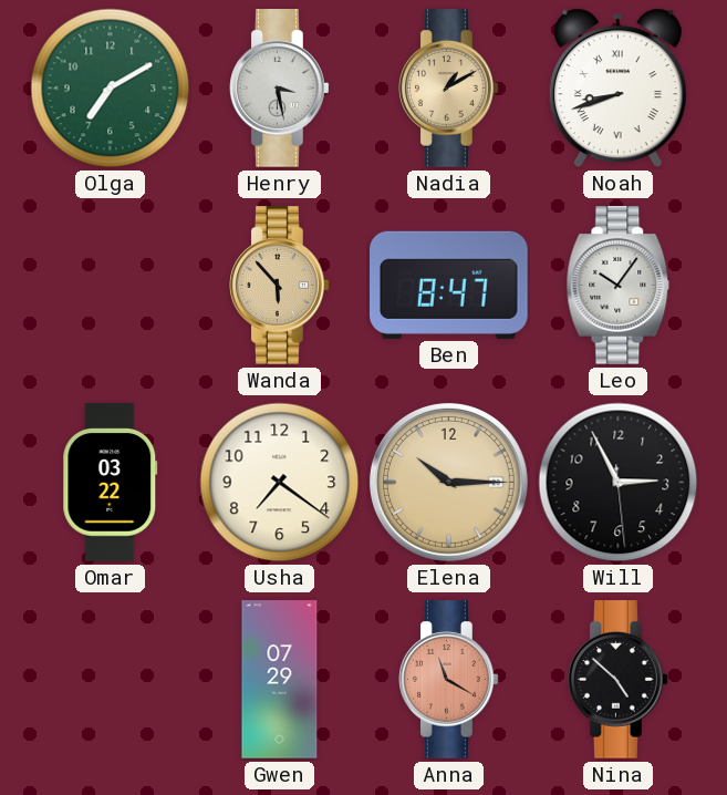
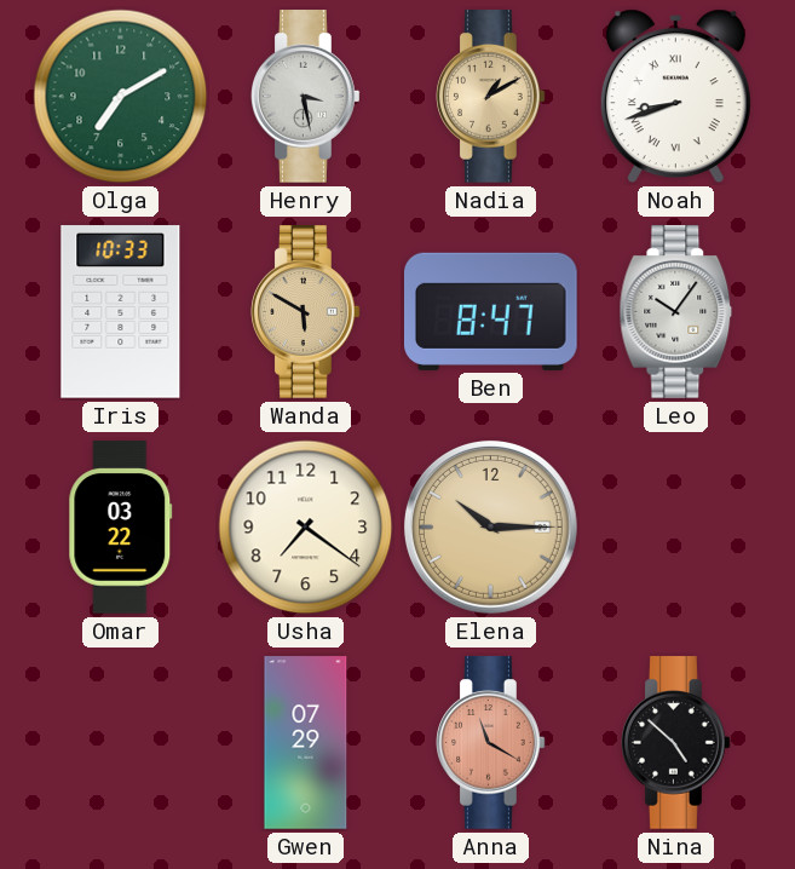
Iris: none -> 10:33 (121, 312)
Wanda: 5:53 -> 5:50 (306, 312)
Will: 2:55 -> none (619, 483)
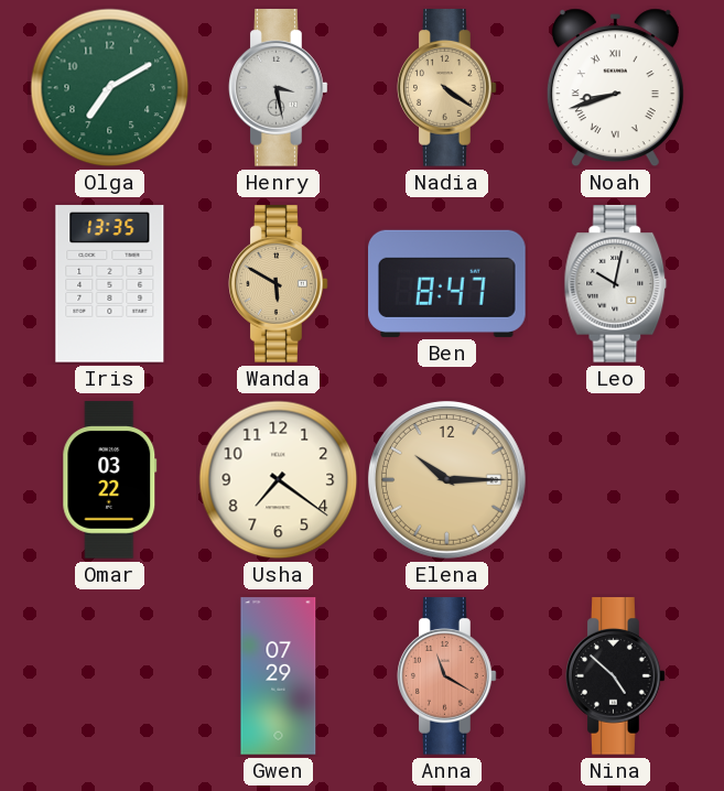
Nadia: 1:10 -> 4:21 (447, 88)
Iris: 10:33 -> 13:35 (110, 284)
Leo: 10:06 -> 10:02 (616, 284)
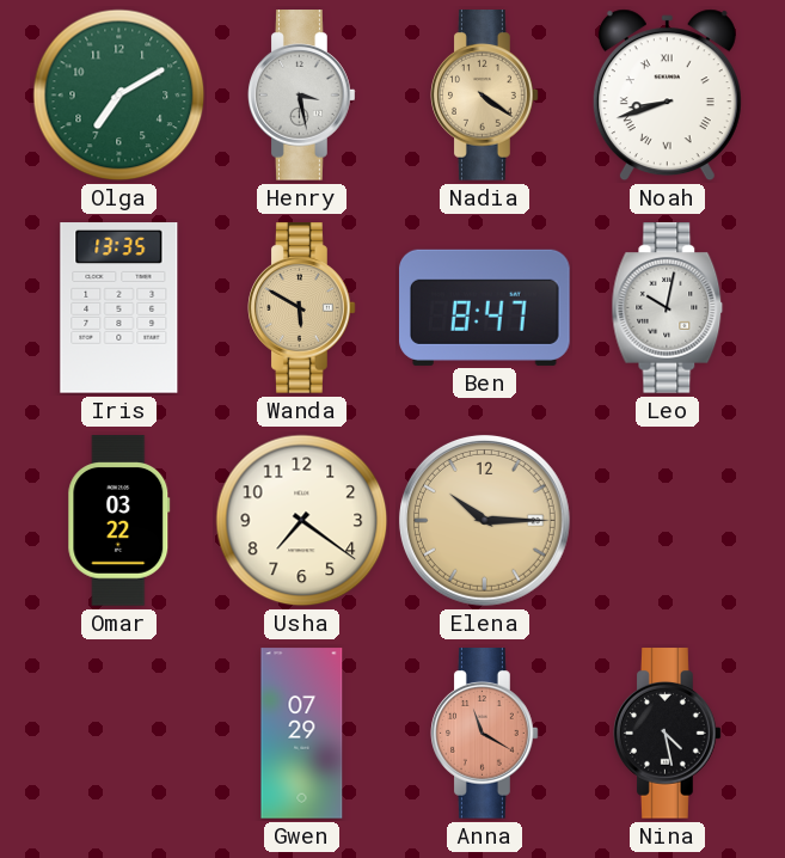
Nina: 4:52 -> 4:28 (668, 734)
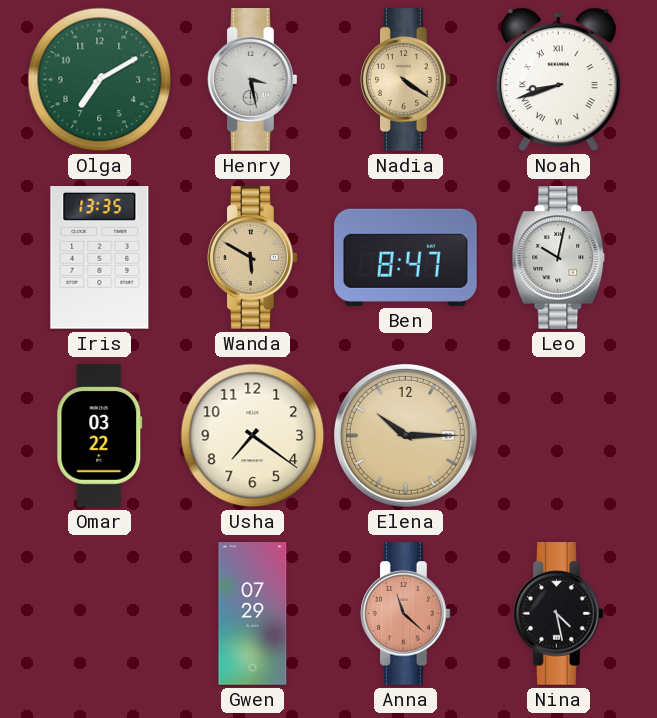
Anna: 11:20 -> 11:22 (406, 614)
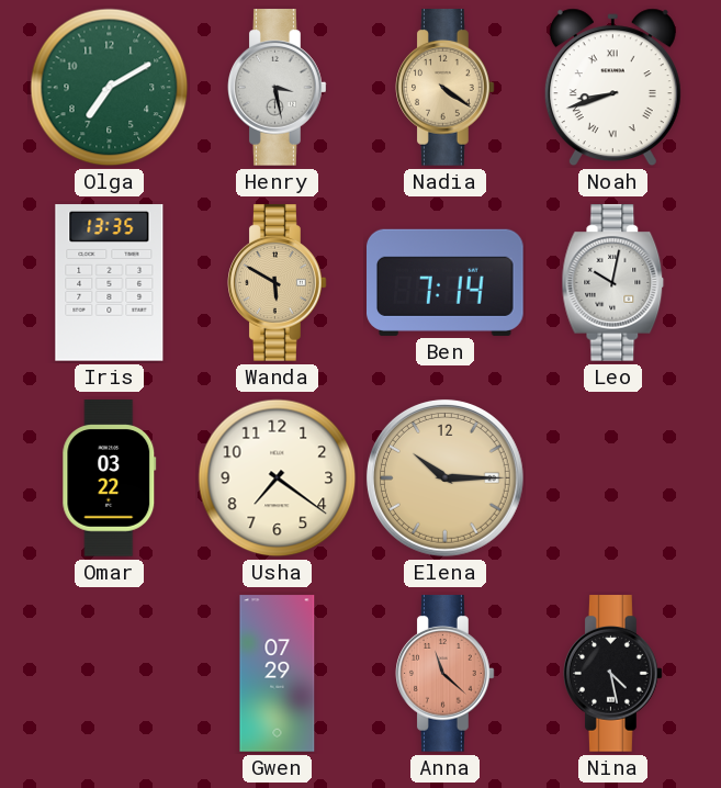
Ben: 8:47 -> 7:14 (446, 282)
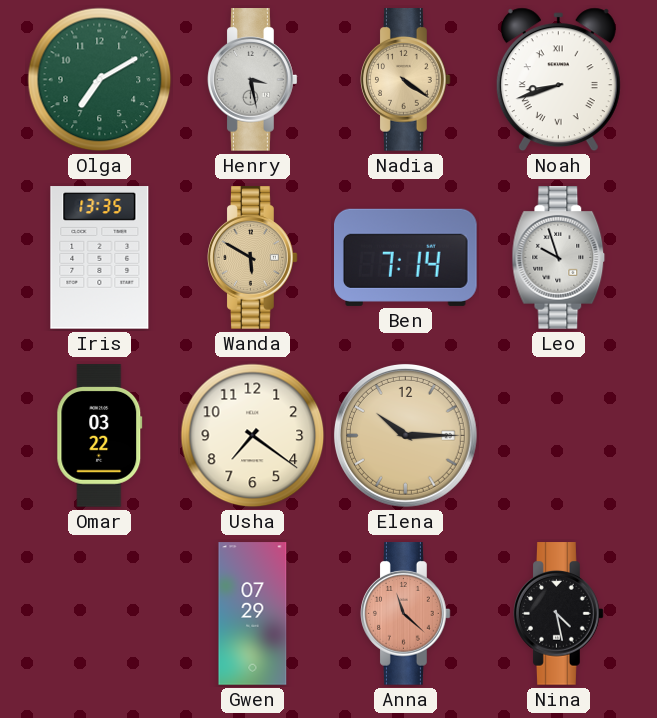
Leo: 10:02 -> 9:57 (559, 258)
